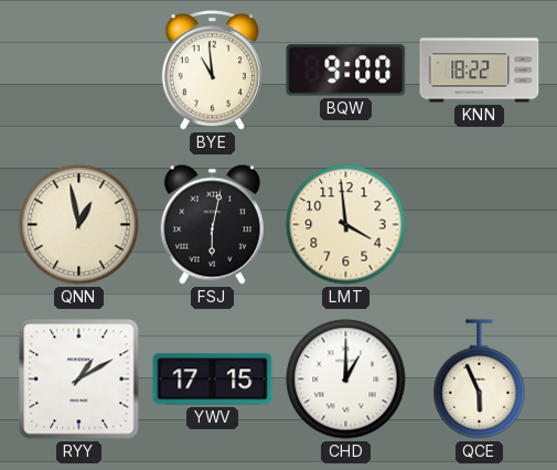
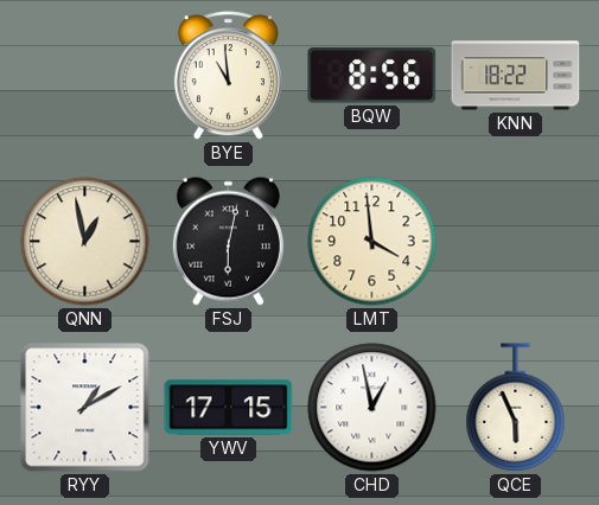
BQW: 9:00 -> 8:56 (372, 76)
CHD: 1:00 -> 12:58 (372, 408)
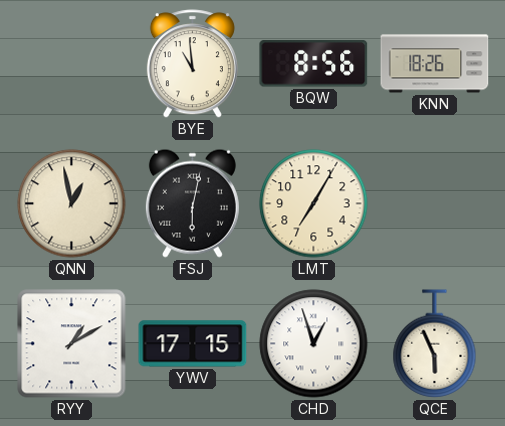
KNN: 18:22 -> 18:26 (435, 64)
LMT: 3:59 -> 7:05 (314, 204)
CHD: 12:58 -> 12:57 (314, 344)
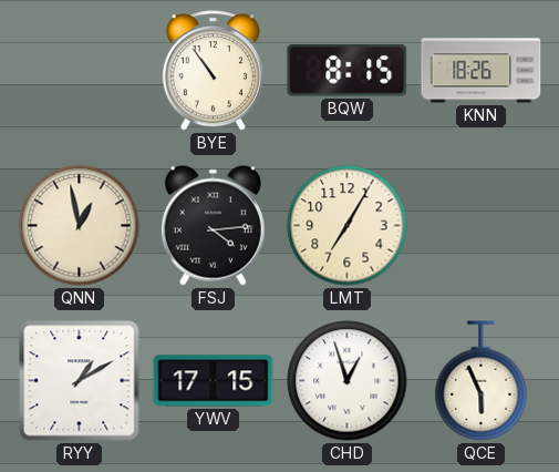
BYE: 10:59 -> 10:54 (213, 71)
BQW: 8:56 -> 8:15 (348, 71)
FSJ: 6:02 -> 4:14 (213, 225)
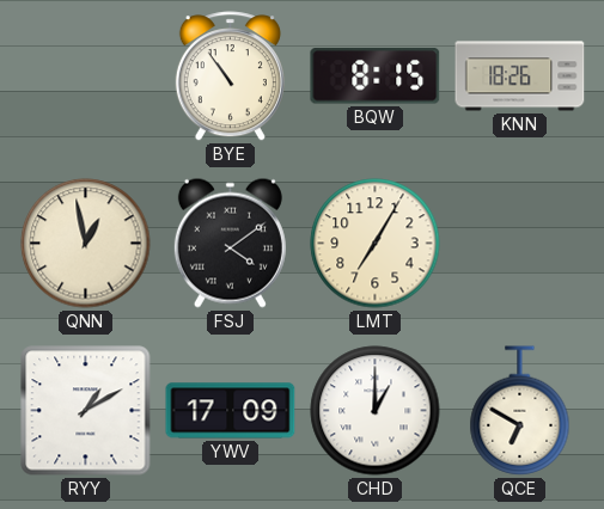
FSJ: 4:14 -> 4:09 (230, 243)
YWV: 17:15 -> 17:09 (231, 411)
CHD: 12:57 -> 1:00 (376, 411)
QCE: 5:56 -> 6:50 (520, 411)
